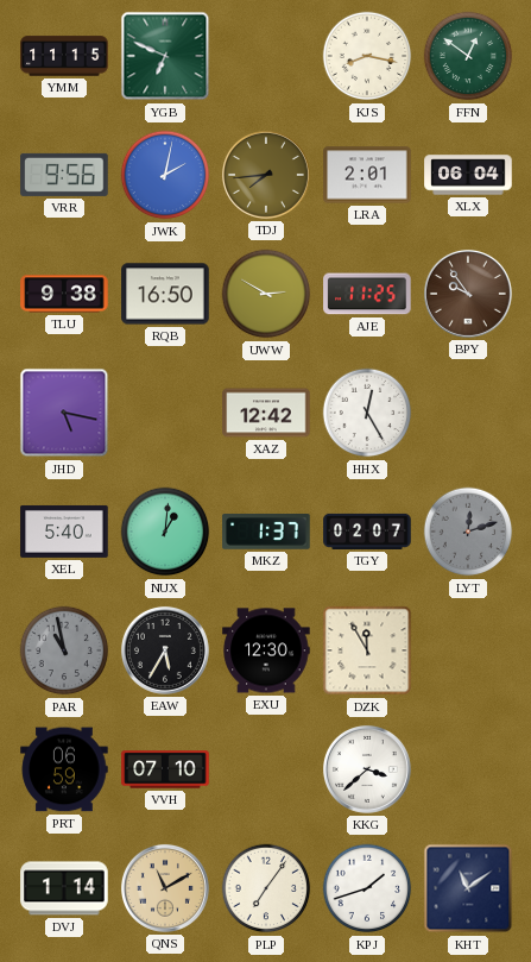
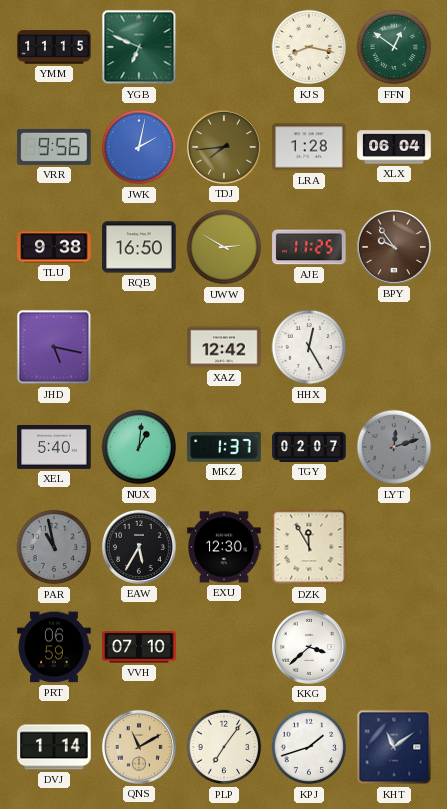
LRA: 2:01 -> 1:28 (309, 147)
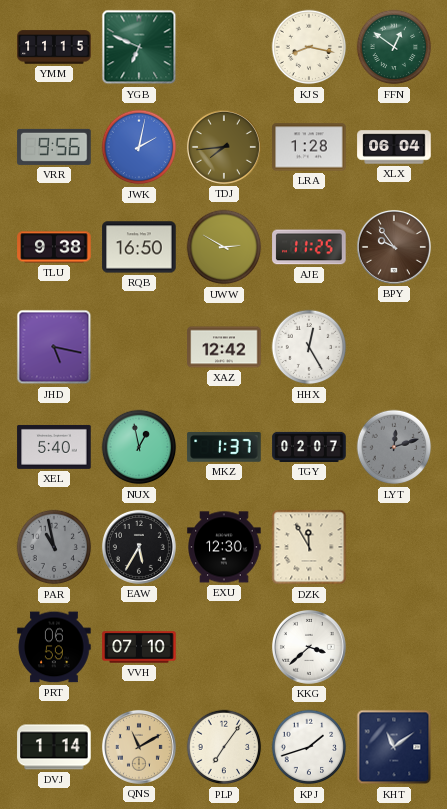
NUX: 1:01 -> 12:58 (139, 447)
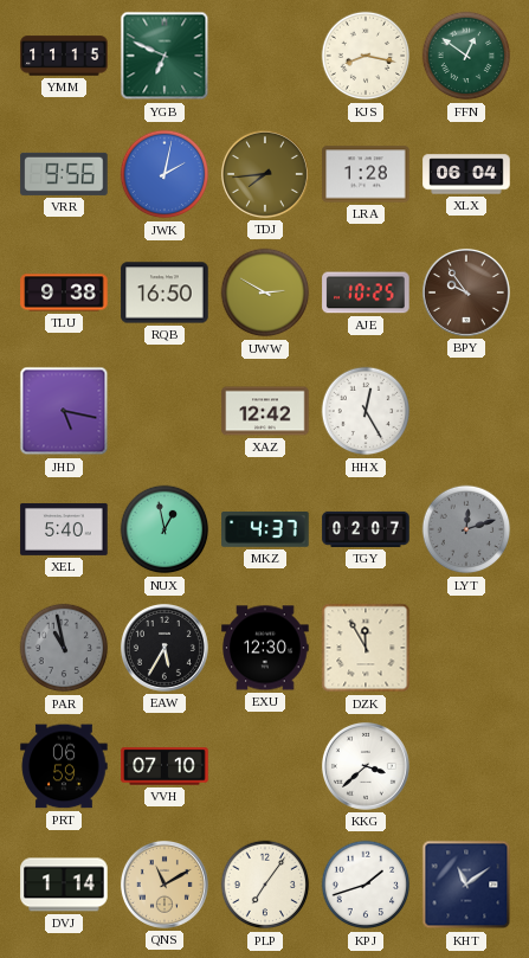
AJE: 11:25 -> 10:25 (366, 292)
MKZ: 1:37 -> 4:37 (265, 529)
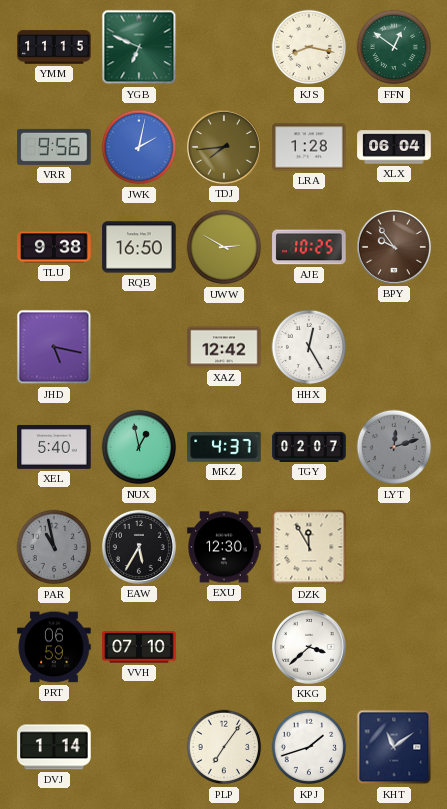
QNS: 11:10 -> none (164, 885)
